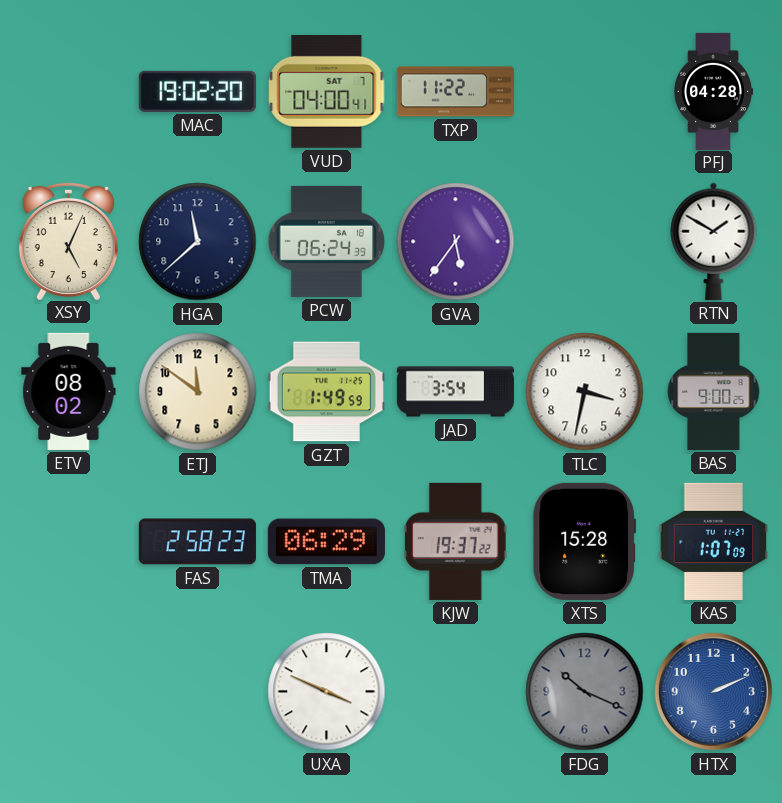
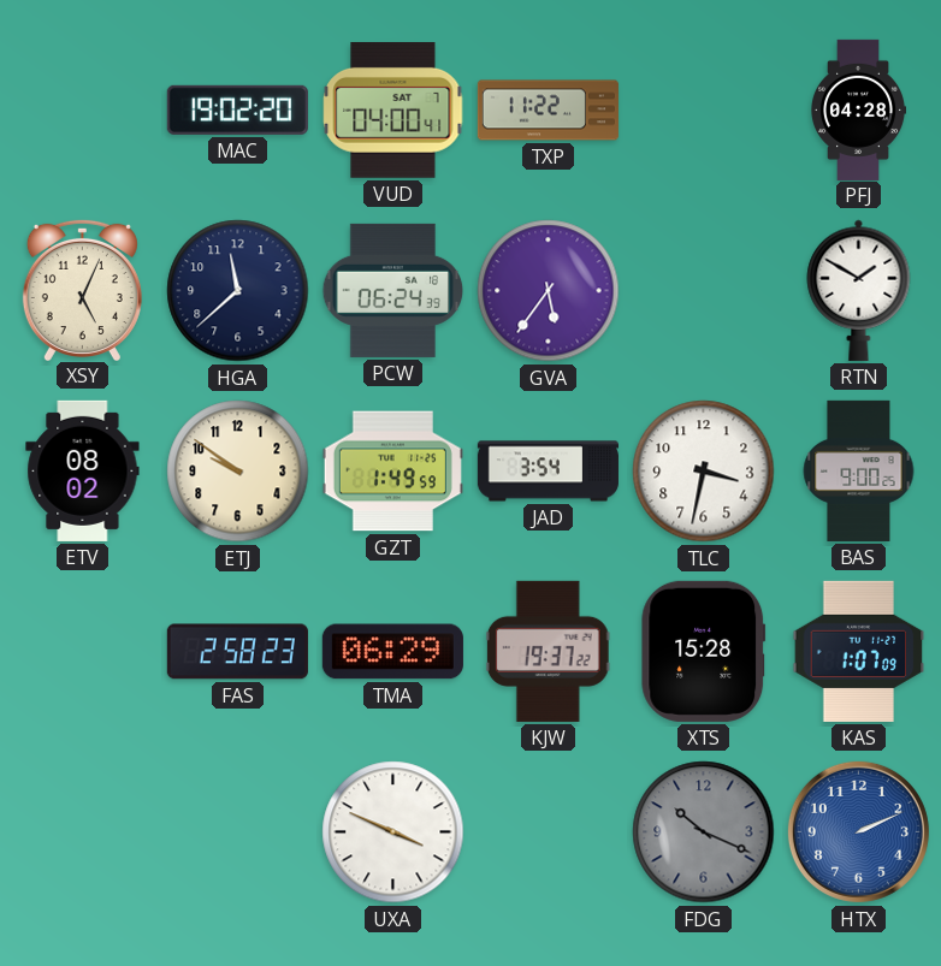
ETJ: 11:51 -> 9:51 (238, 472)
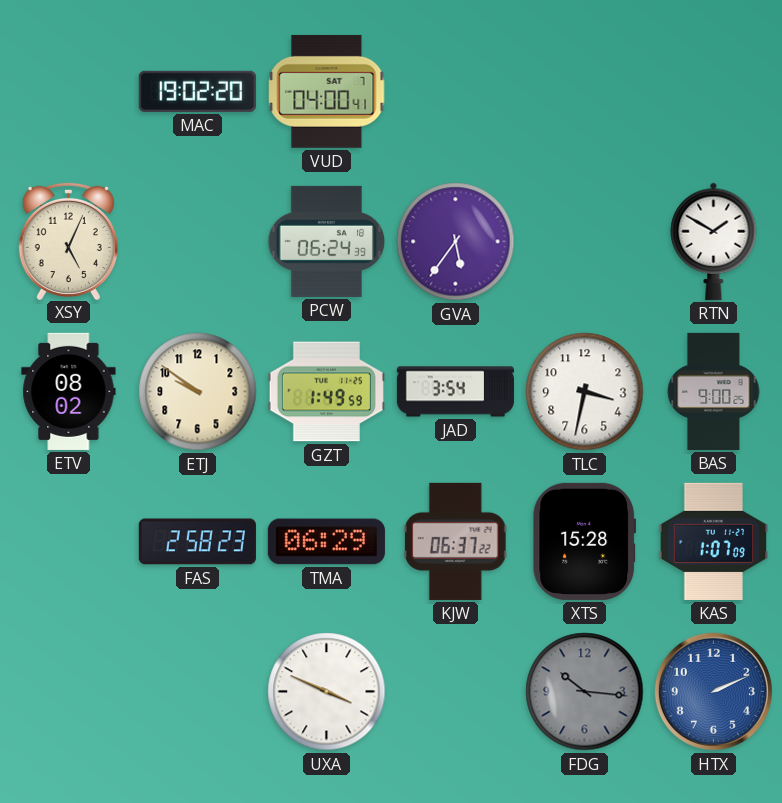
TXP: 11:22 -> none (548, 111)
PFJ: 04:28 -> none (858, 109)
HGA: 11:38 -> none (238, 291)
KJW: 19:37 -> 06:37 (455, 541)
FDG: 10:19 -> 10:16 (585, 692)
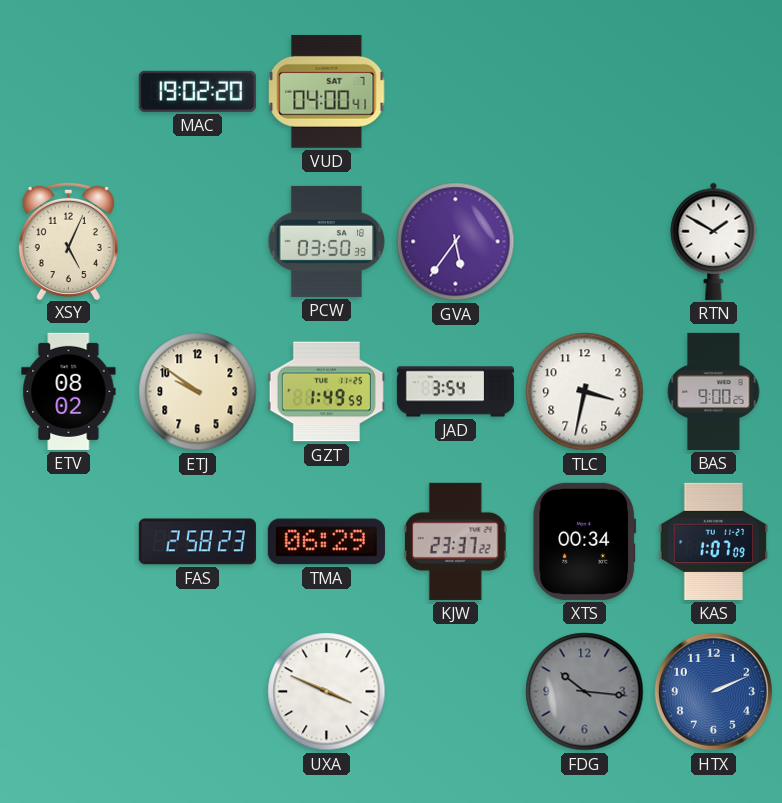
PCW: 06:24 -> 03:50 (327, 241)
KJW: 06:37 -> 23:37 (455, 541)
XTS: 15:28 -> 00:34 (585, 541)
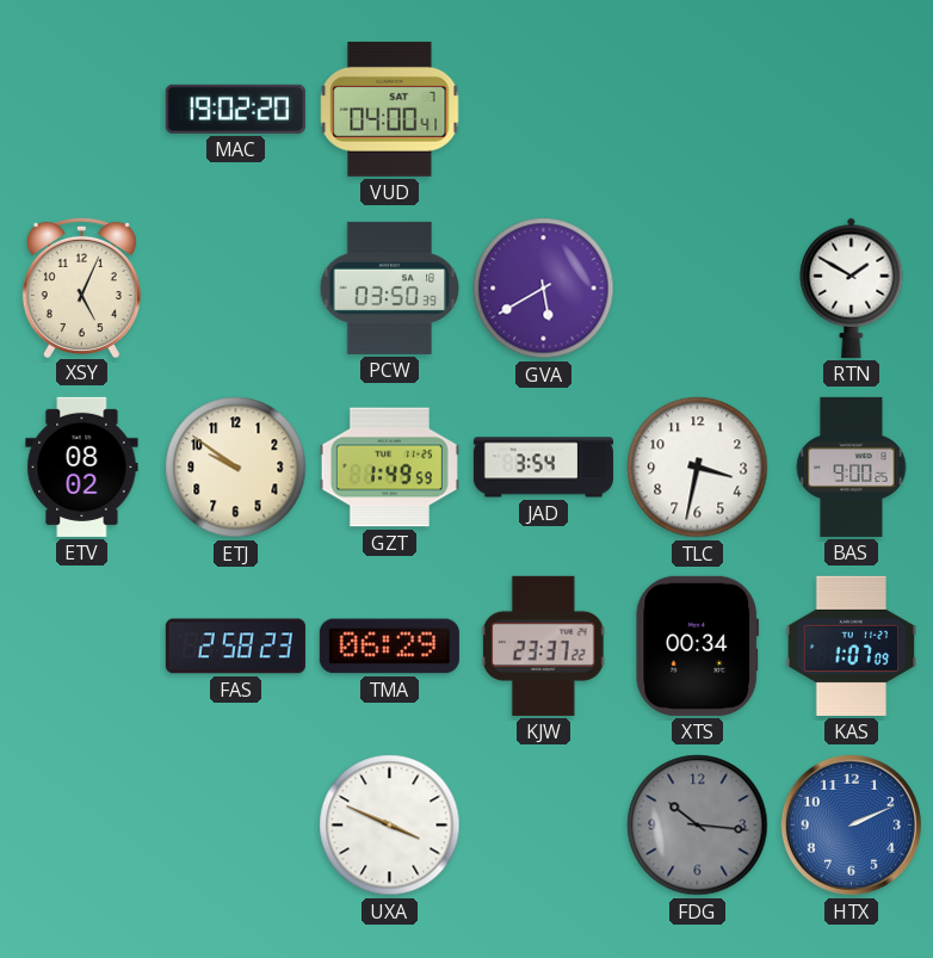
GVA: 5:36 -> 5:40 (544, 289)
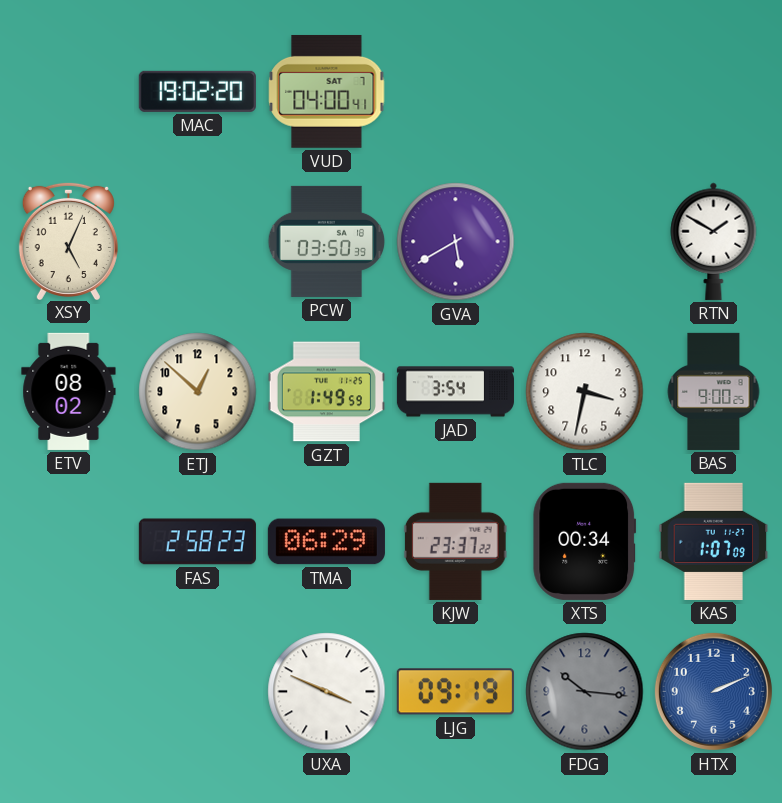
ETJ: 9:51 -> 12:52 (198, 392)
LJG: none -> 09:19 (455, 692)
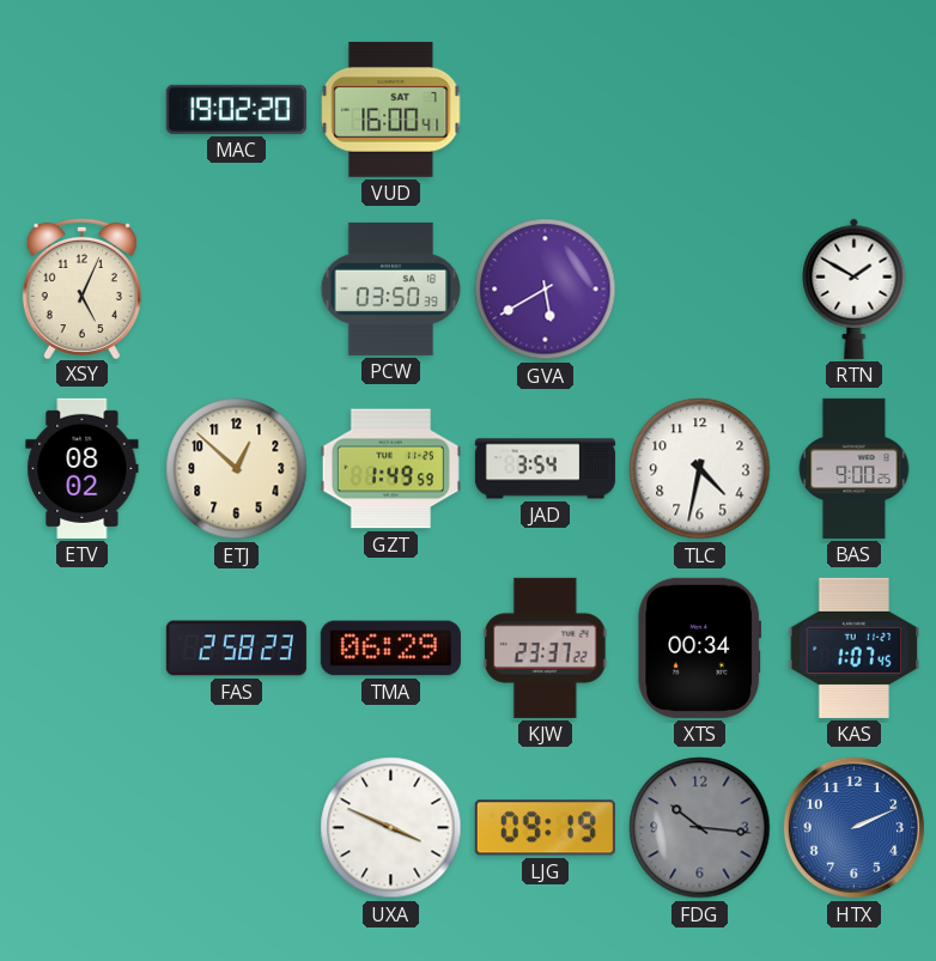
VUD: 04:00 -> 16:00 (391, 109)
TLC: 3:32 -> 4:32 (700, 469)
KAS: 1:07:09 -> 1:07:45 (855, 647)
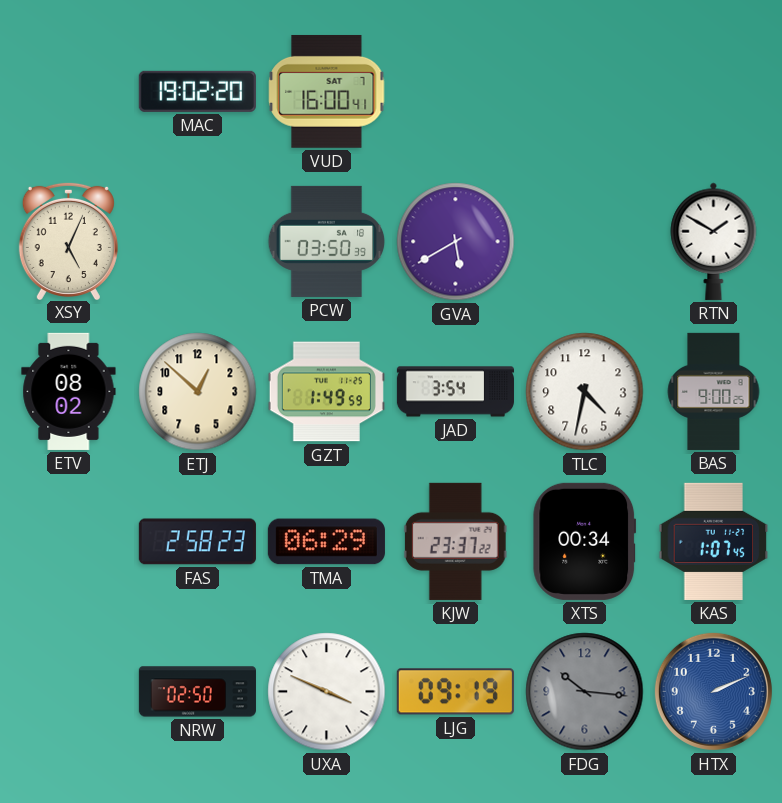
NRW: none -> 02:50 (197, 692)
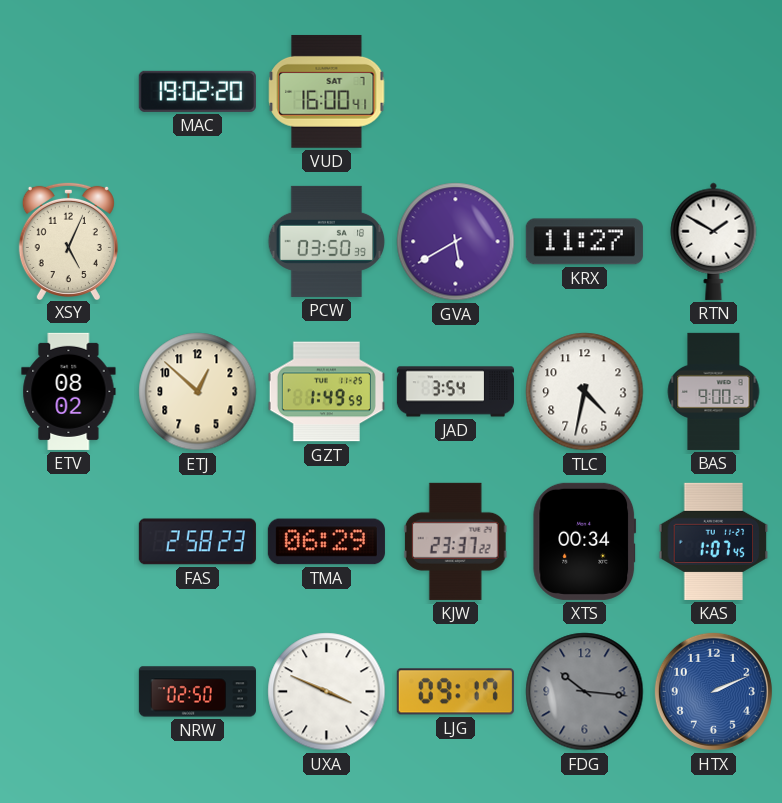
KRX: none -> 11:27 (584, 242)
LJG: 09:19 -> 09:17 (455, 692)
